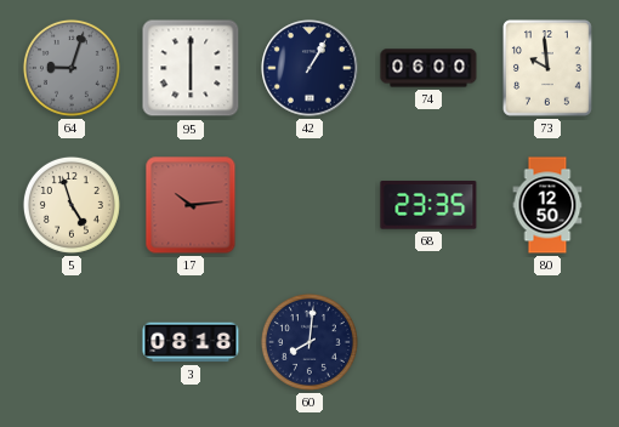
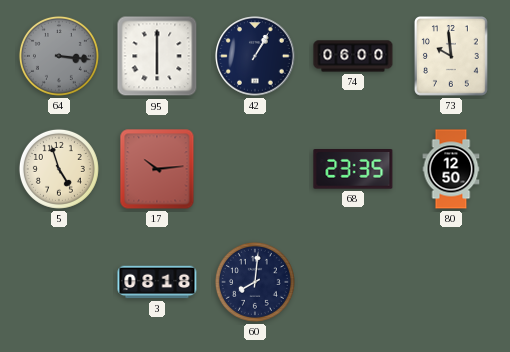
64: 9:03 -> 3:16 (59, 56)
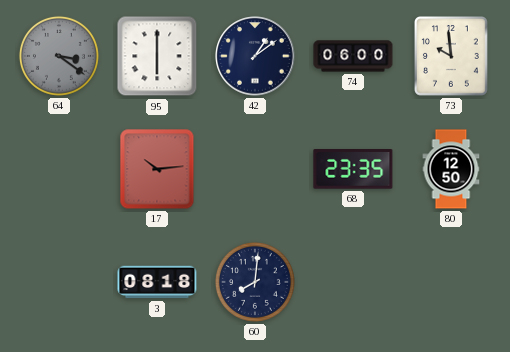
64: 3:16 -> 3:21 (59, 56)
42: 1:05 -> 1:09 (255, 56)
5: 4:57 -> none (59, 169)
